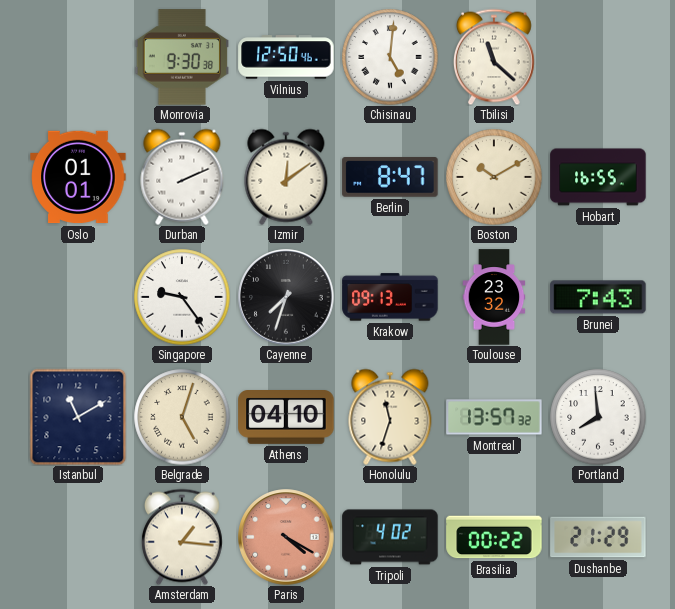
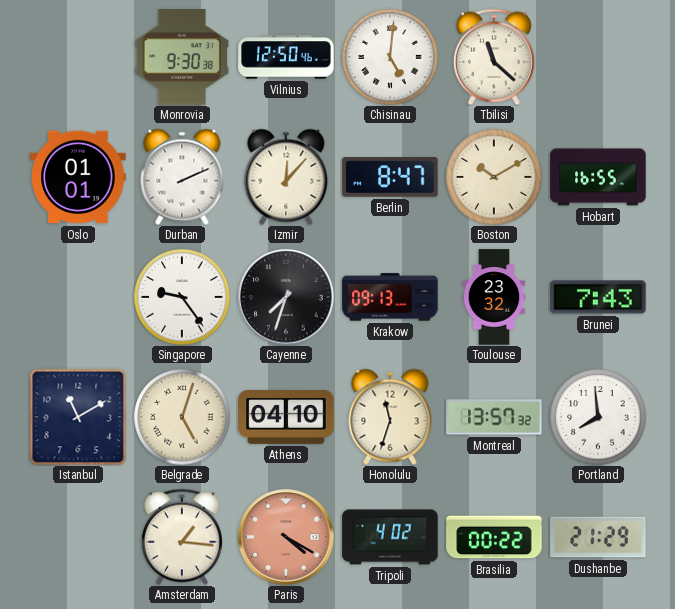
Izmir: 12:09 -> 12:07 (286, 177)
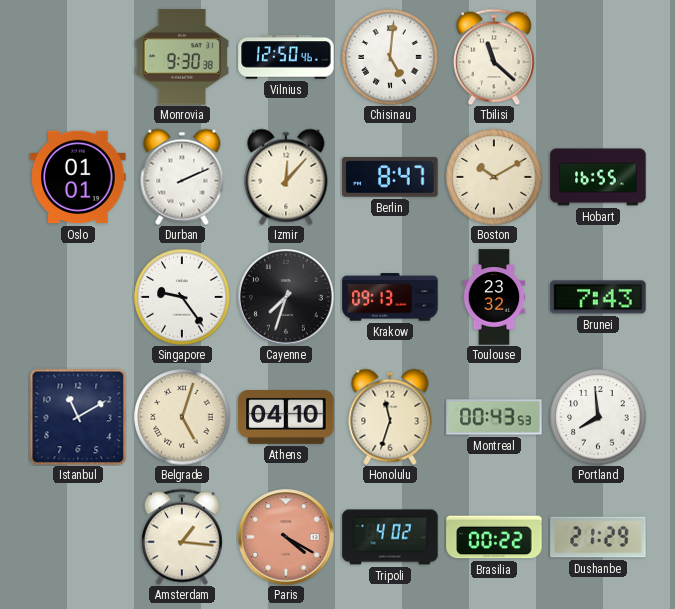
Montreal: 13:57 -> 00:43 (494, 417)
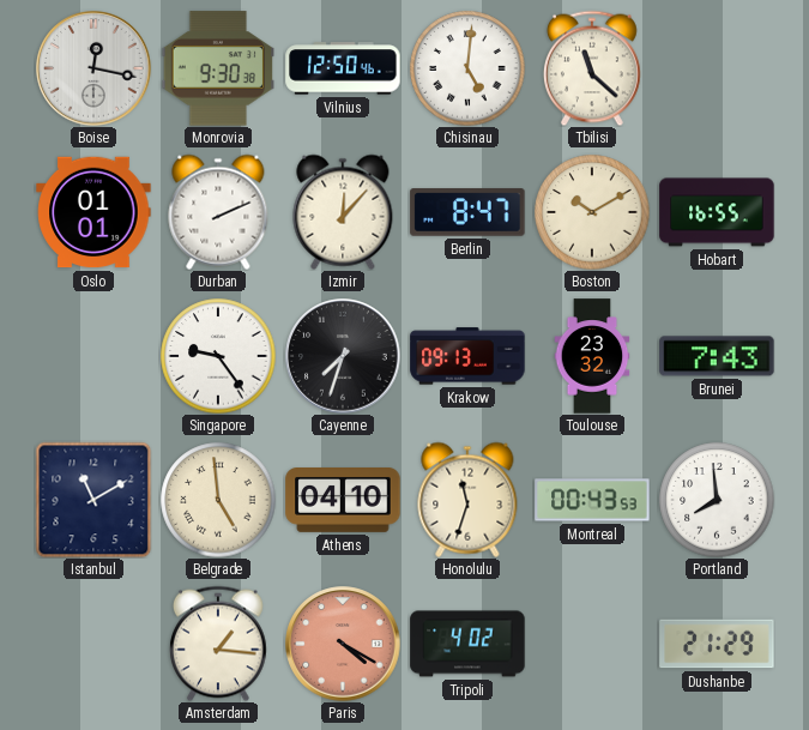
Boise: none -> 12:17 (93, 68)
Belgrade: 5:03 -> 4:59 (218, 500)
Brasilia: 00:22 -> none (494, 537)
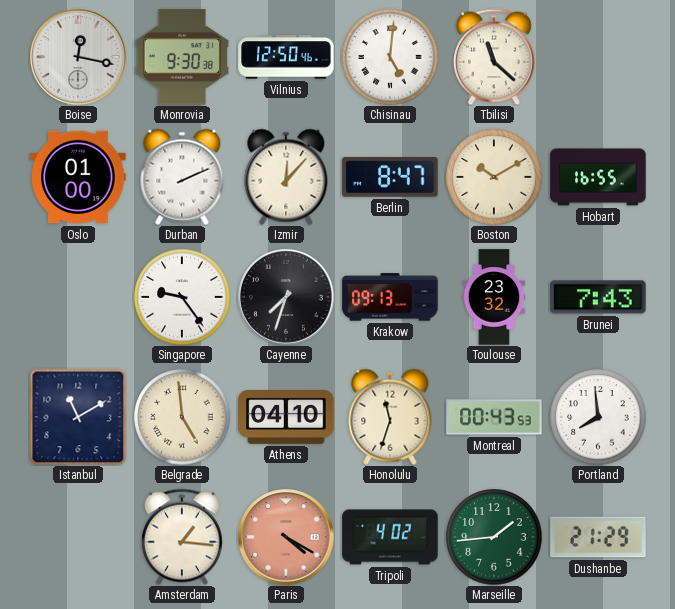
Oslo: 01:01 -> 01:00 (78, 177)
Marseille: none -> 1:44 (494, 537)
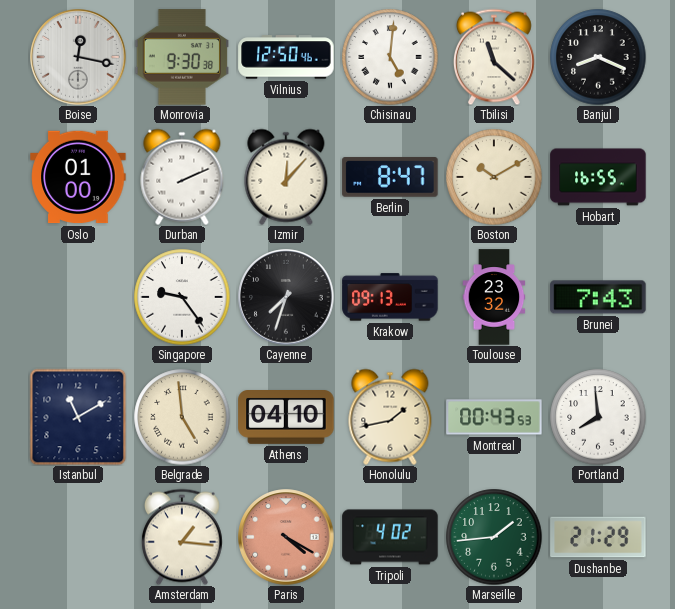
Banjul: none -> 8:19 (598, 57)
Honolulu: 11:33 -> 1:43 (390, 417)
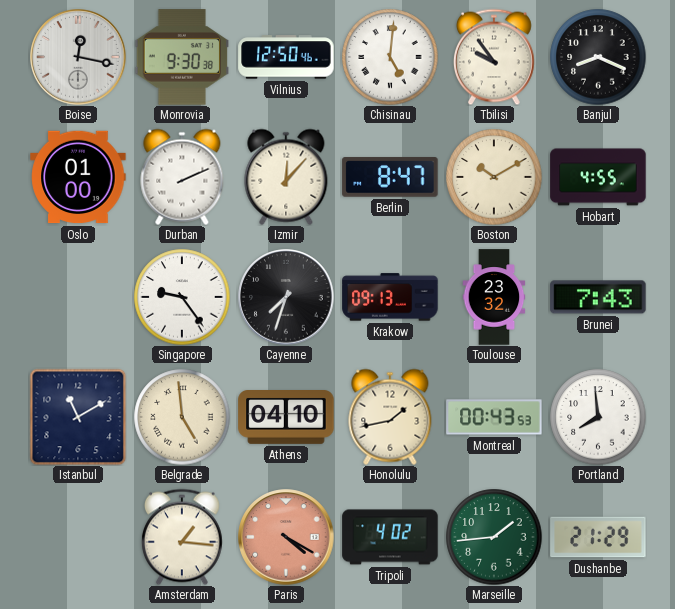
Tbilisi: 11:22 -> 9:54 (494, 57)
Hobart: 16:55 -> 4:55 (598, 177)
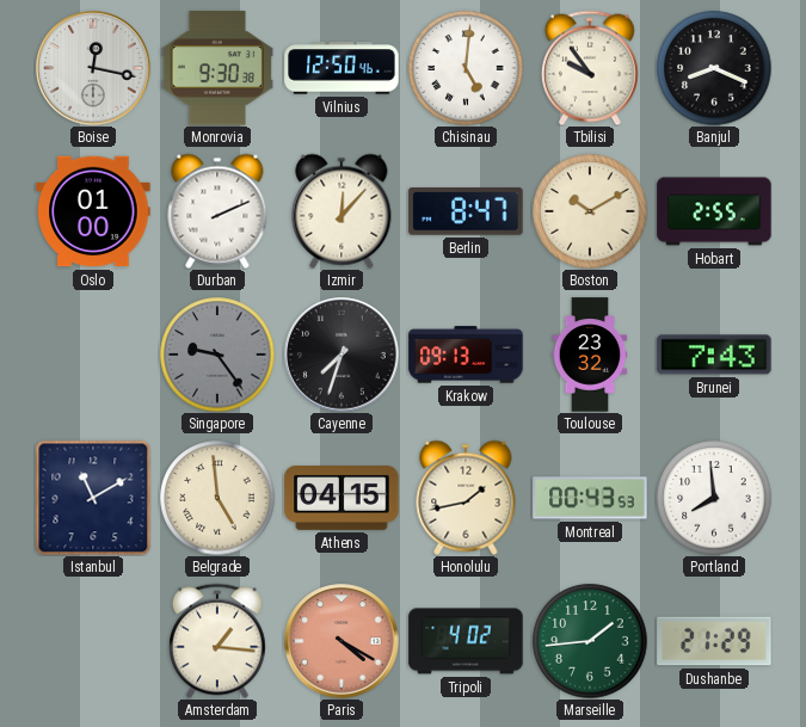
Hobart: 4:55 -> 2:55 (714, 211)
Singapore dial: white -> grey (217, 355)
Athens: 04:10 -> 04:15 (342, 499)
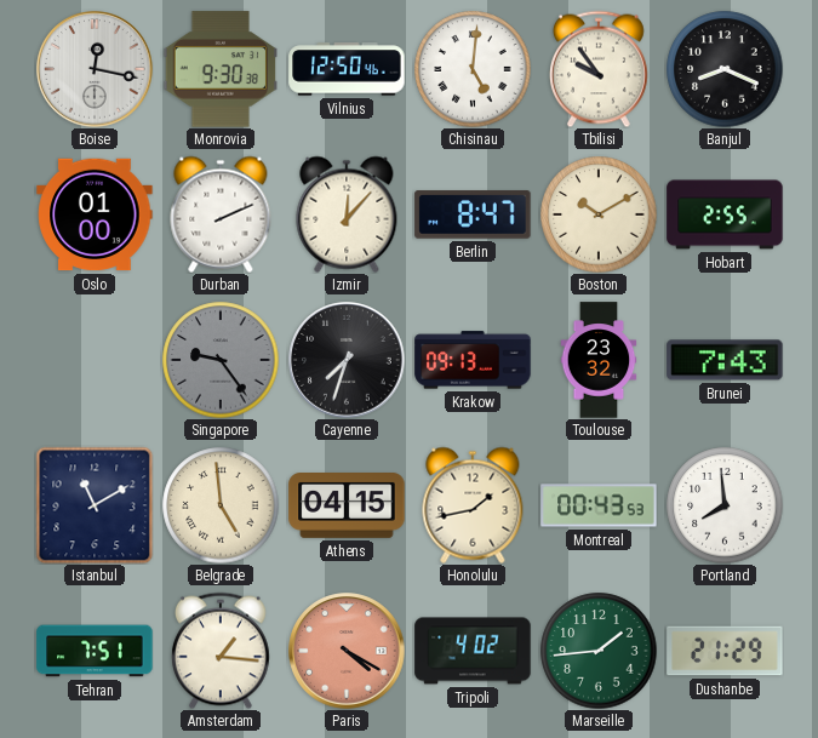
Tehran: none -> 7:51 (95, 651)
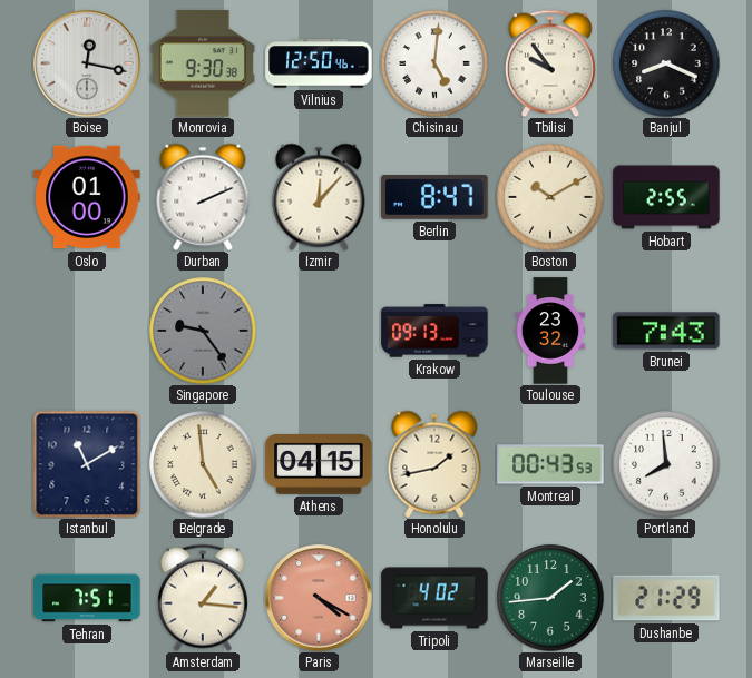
Cayenne: 7:33 -> none (347, 360)
